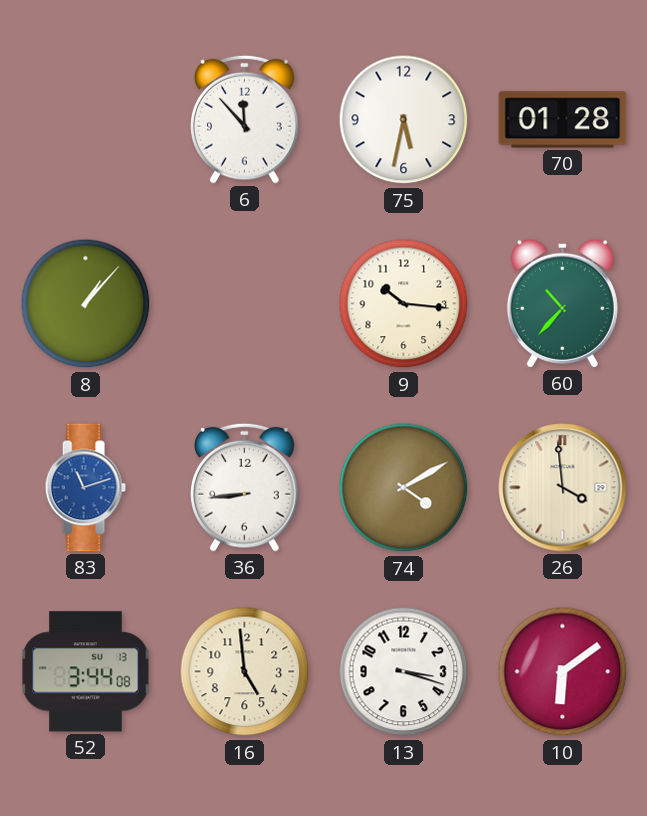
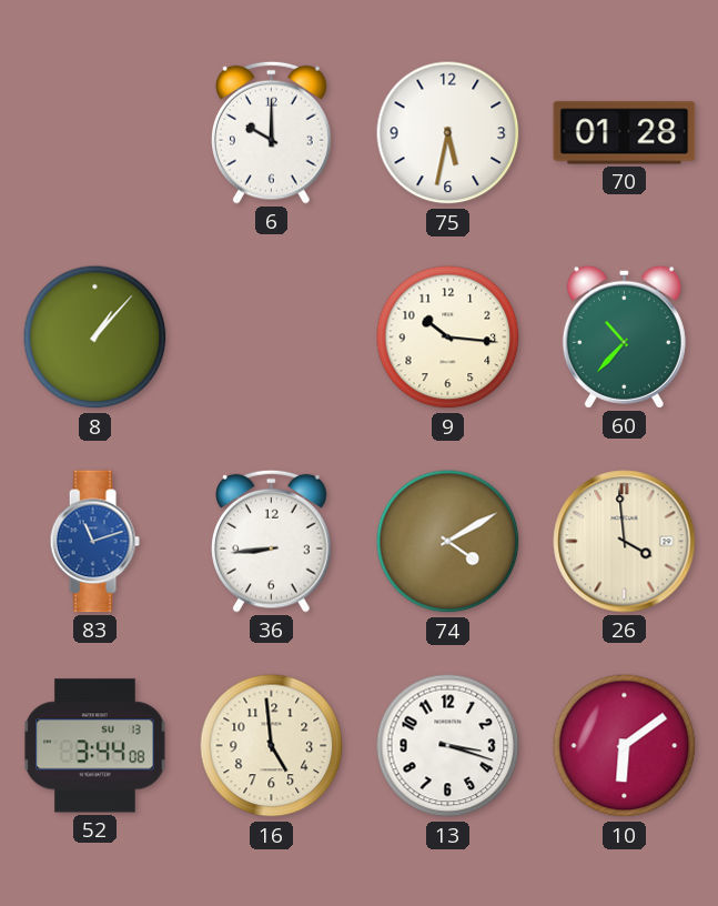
6: 11:53 -> 10:00 (272, 132)
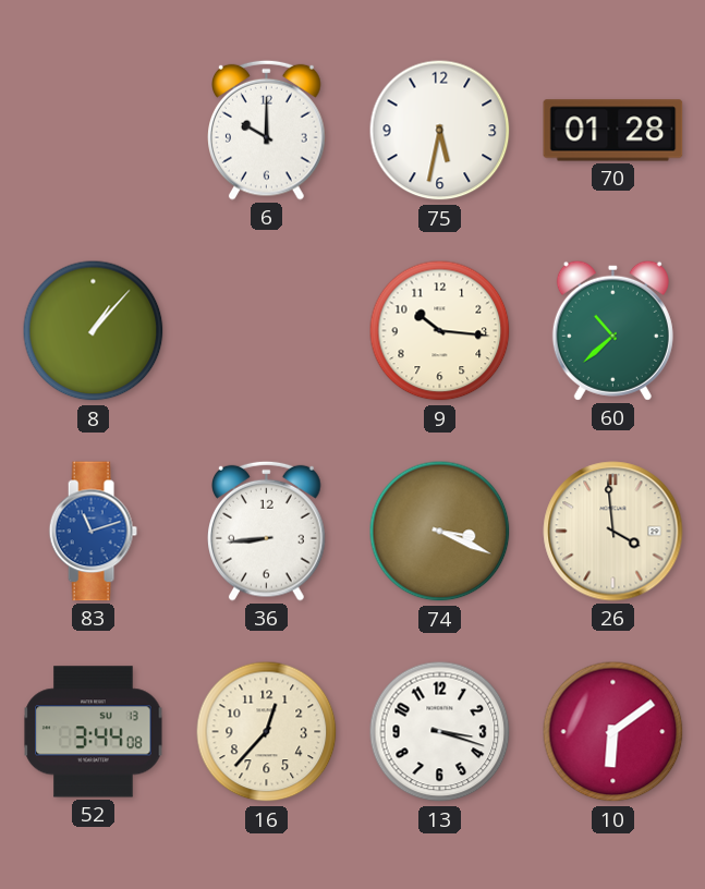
60: 10:37 -> 10:38 (612, 330)
74: 4:10 -> 3:19 (440, 532)
16: 4:59 -> 12:37 (267, 732)
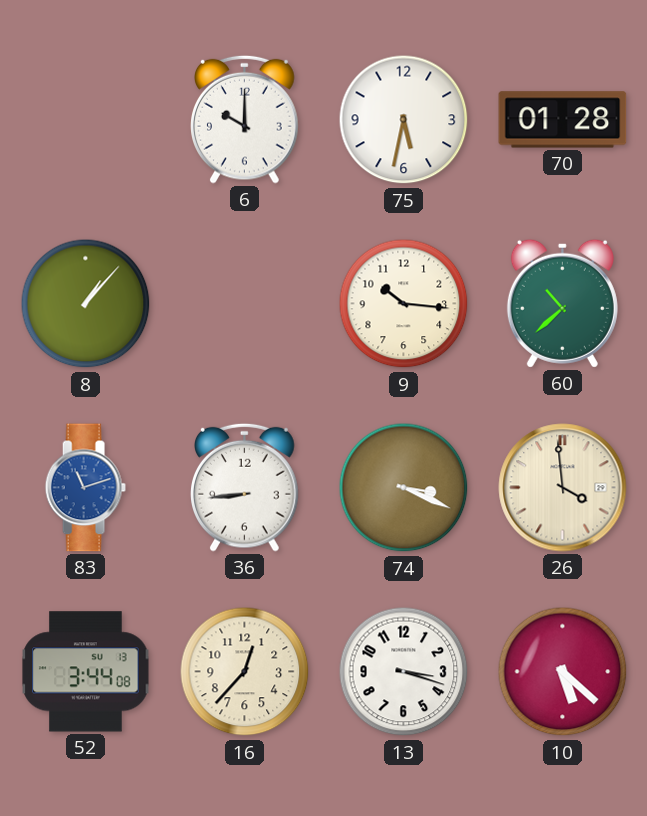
10: 6:09 -> 5:22 (563, 672)
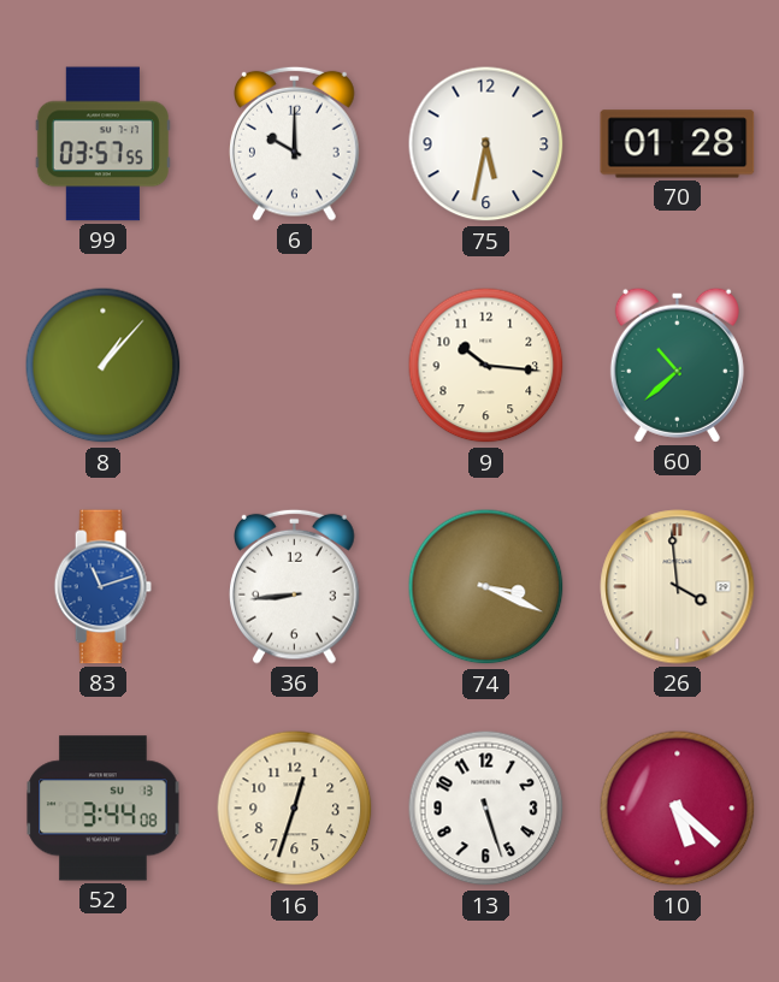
99: none -> 03:57 (102, 144)
16: 12:37 -> 12:33 (295, 809)
13: 3:18 -> 5:27 (486, 809)
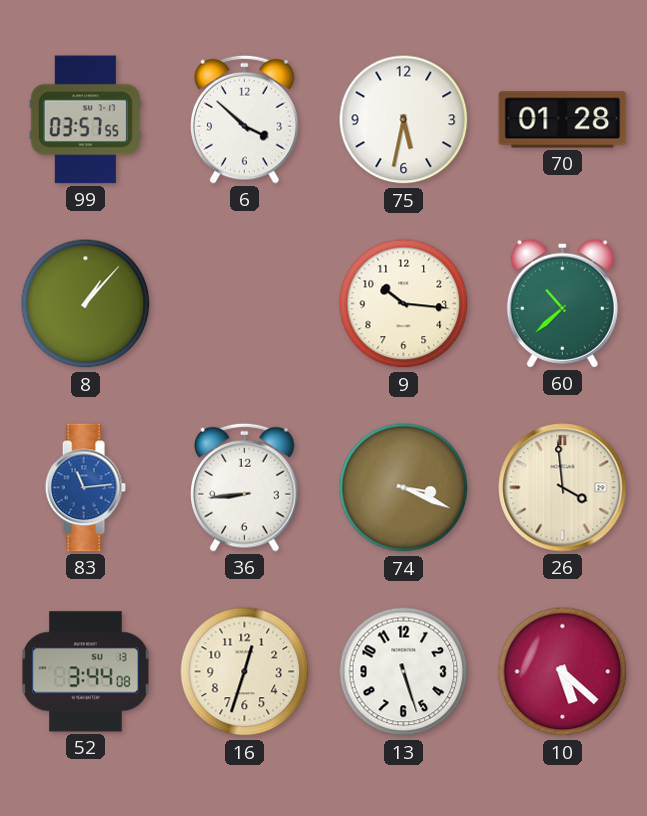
6: 10:00 -> 3:52 (245, 119)
83: 11:12 -> 11:14 (85, 488)
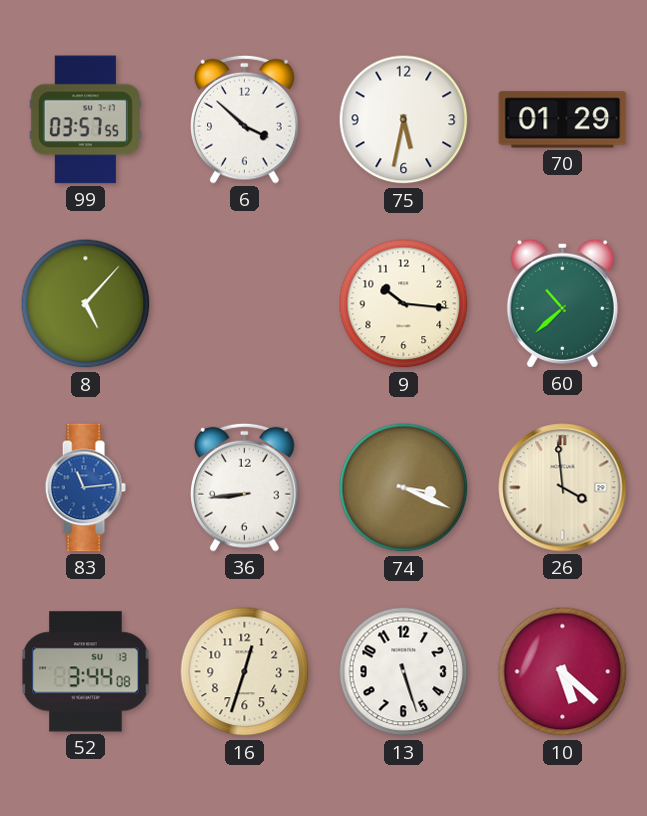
70: 01:28 -> 01:29 (563, 120)
8: 1:07 -> 5:07 (86, 304)
